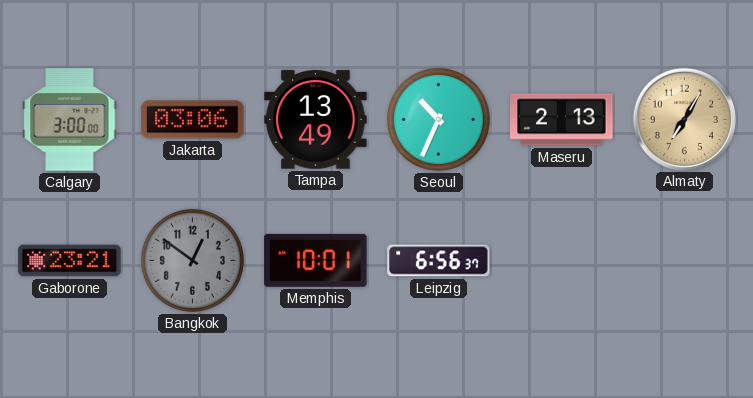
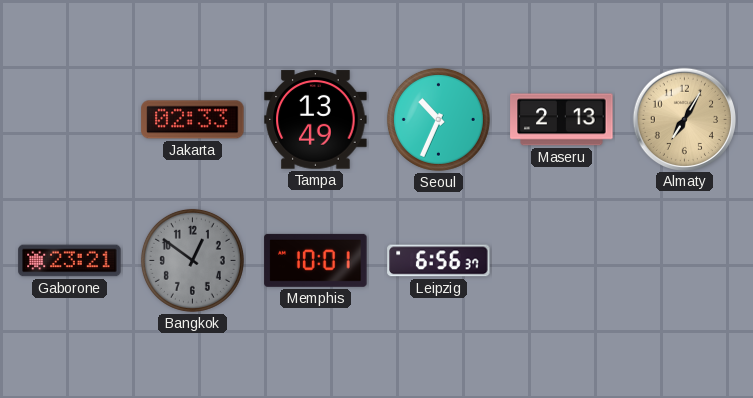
Calgary: 3:00 -> none (70, 120)
Jakarta: 03:06 -> 02:33 (193, 120)
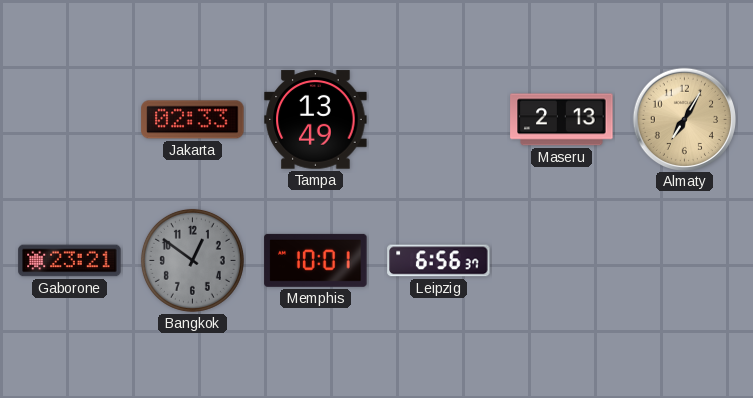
Seoul: 10:34 -> none (438, 119)
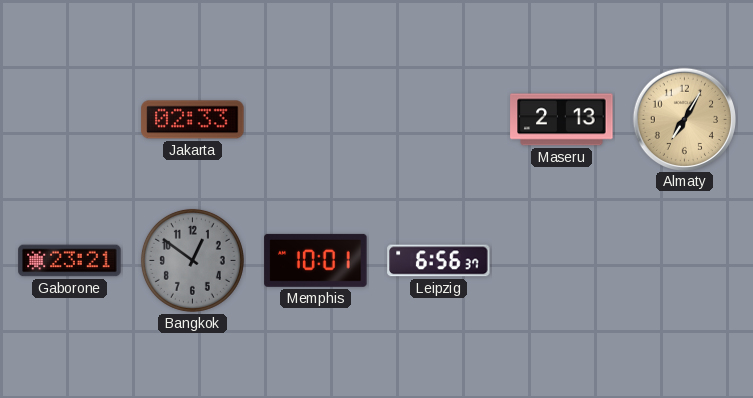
Tampa: 13:49 -> none (316, 120)
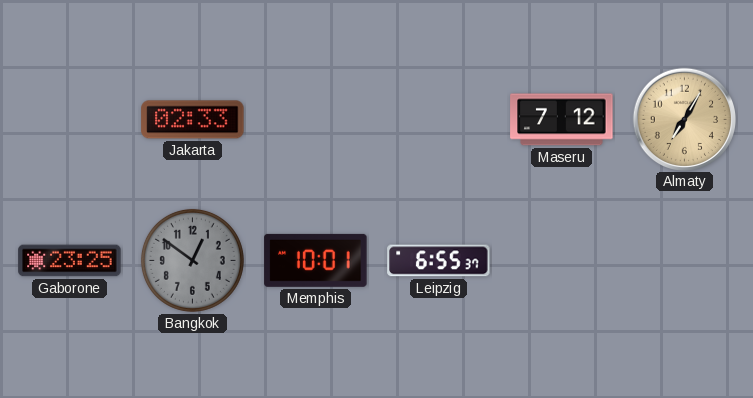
Maseru: 2:13 -> 7:12 (562, 120)
Gaborone: 23:21 -> 23:25 (70, 261)
Leipzig: 6:56 -> 6:55 (439, 261)
